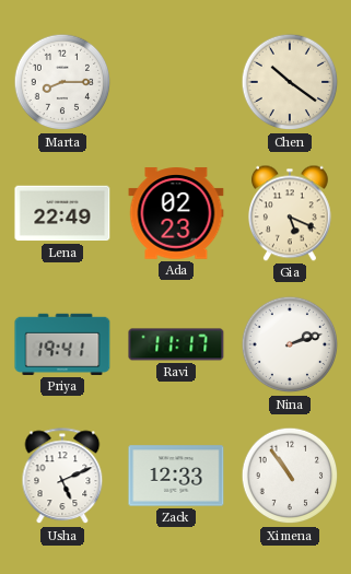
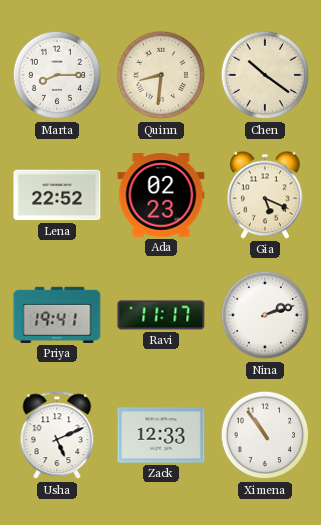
Quinn: none -> 8:31 (161, 75)
Lena: 22:49 -> 22:52 (57, 195)
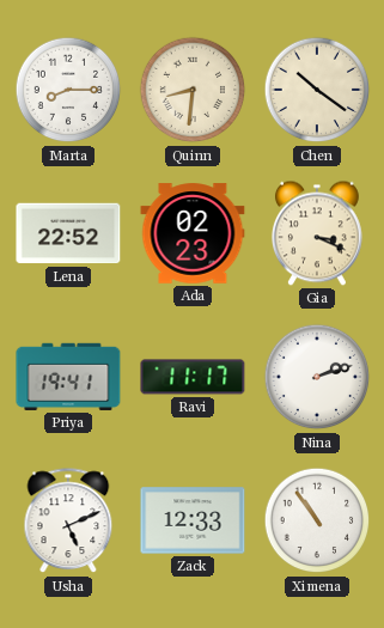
Gia: 5:19 -> 3:19 (317, 233)
